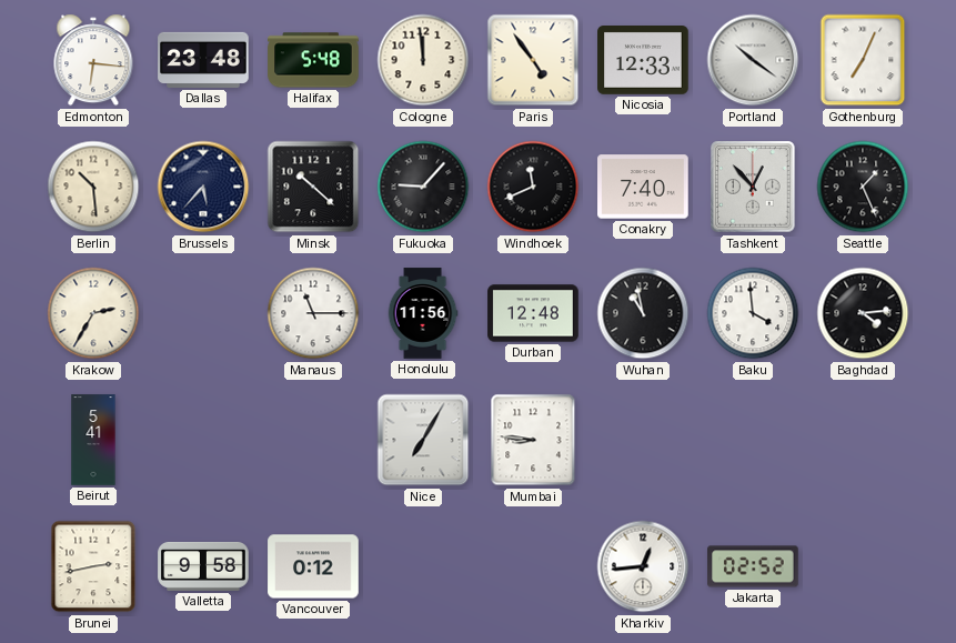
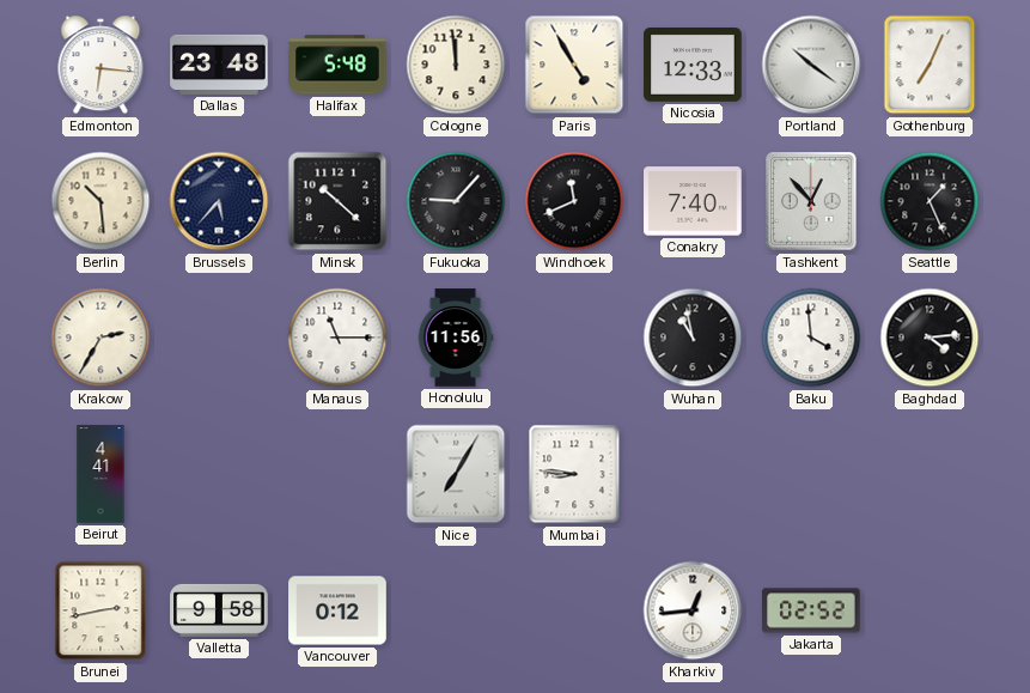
Paris: 4:54 -> 4:55 (574, 65)
Durban: 12:48 -> none (533, 313)
Beirut: 5:41 -> 4:41 (100, 474)
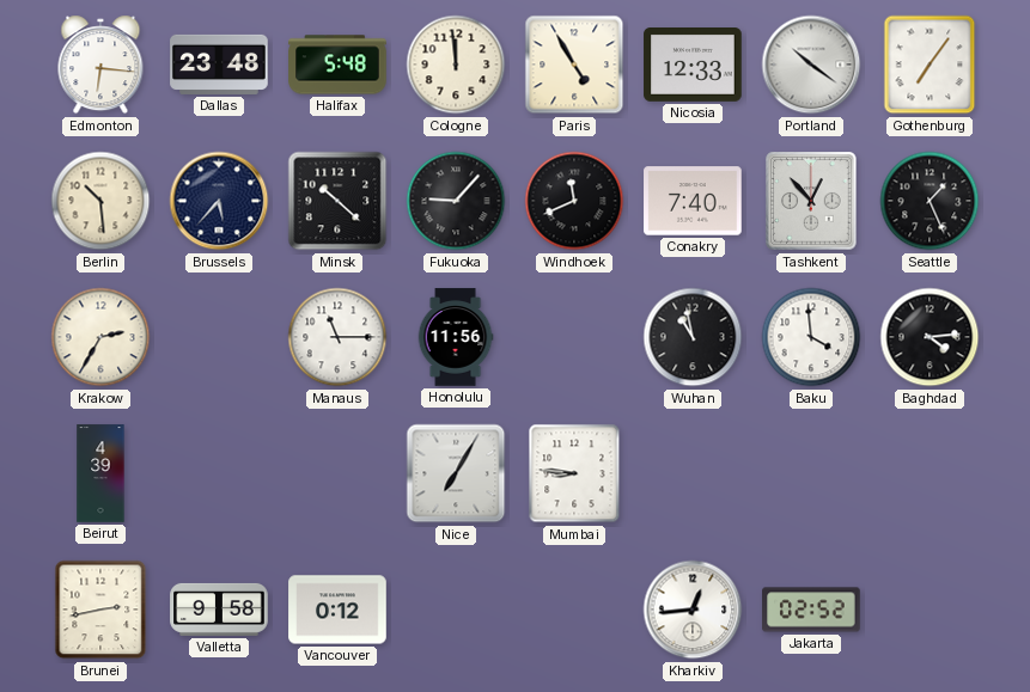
Gothenburg: 7:04 -> 7:06 (930, 65)
Beirut: 4:41 -> 4:39 (100, 473)
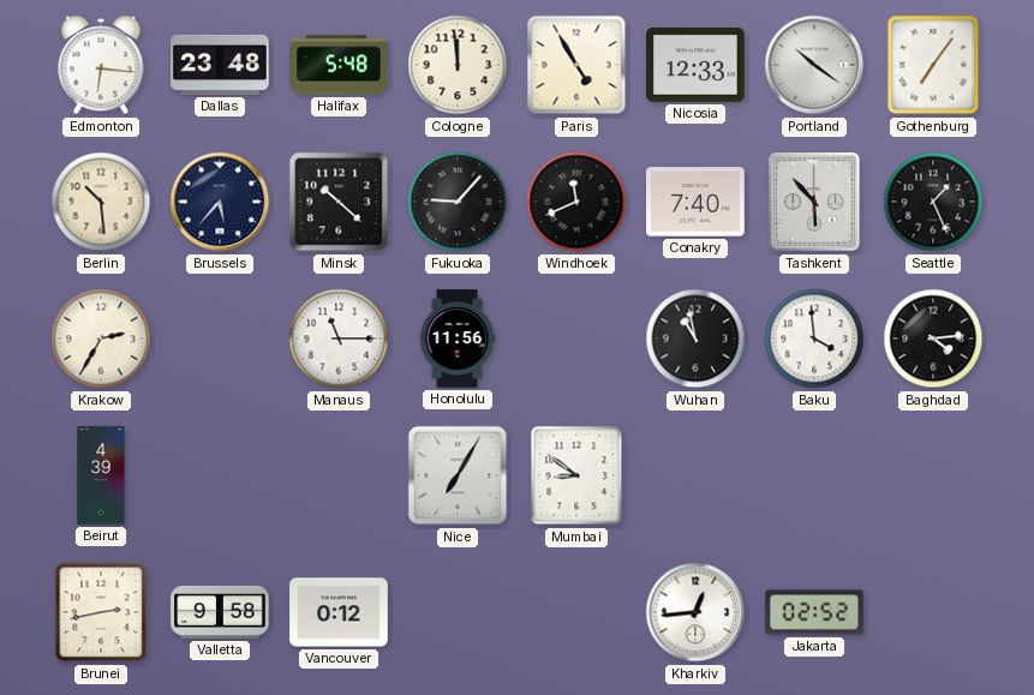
Tashkent: 12:53 -> 5:53 (814, 202)
Mumbai: 8:46 -> 8:51 (576, 475)
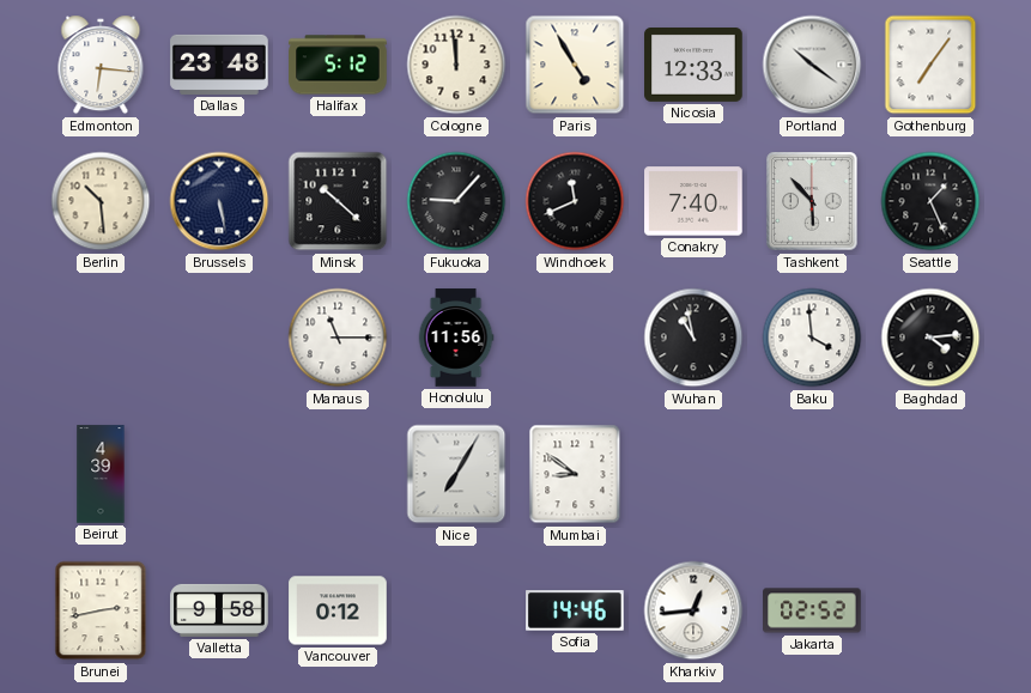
Halifax: 5:48 -> 5:12 (338, 65)
Brussels: 5:37 -> 5:28 (219, 201)
Krakow: 2:35 -> none (101, 338)
Sofia: none -> 14:46 (575, 610)
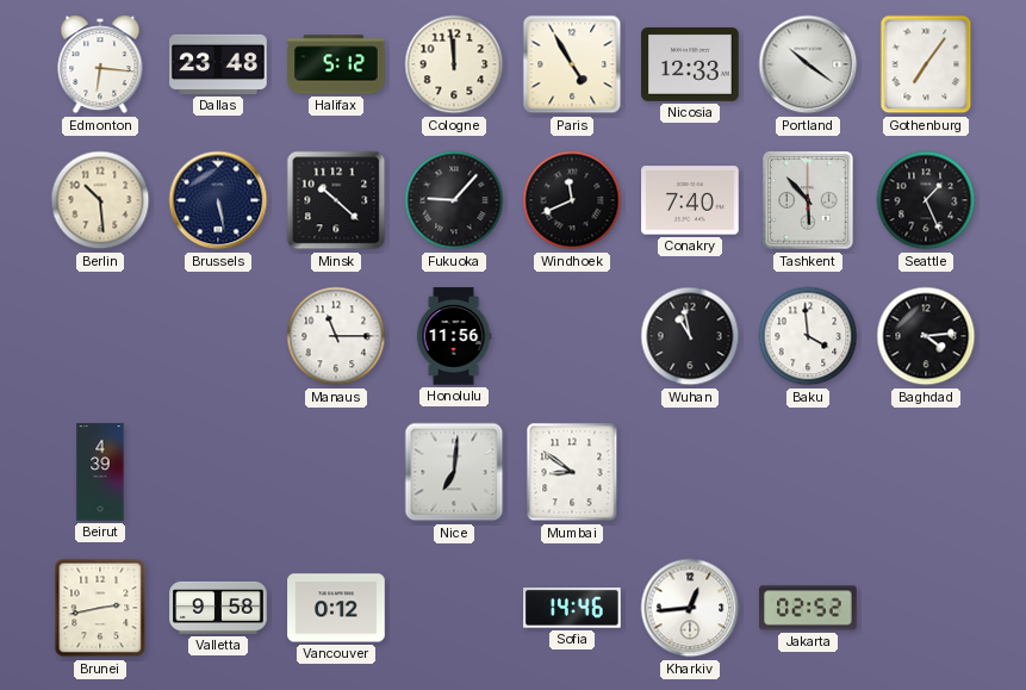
Nice: 7:05 -> 7:01 (454, 472)
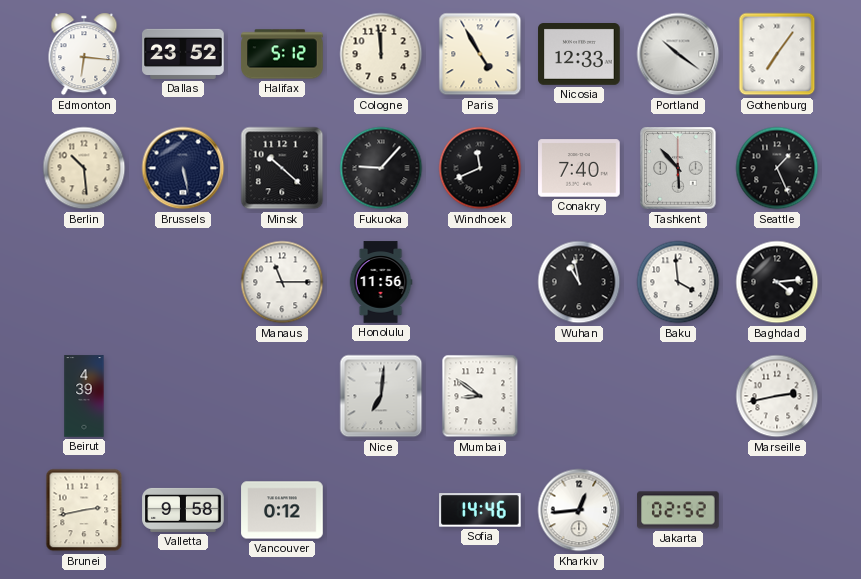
Dallas: 23:48 -> 23:52 (183, 54)
Marseille: none -> 2:43 (777, 396)
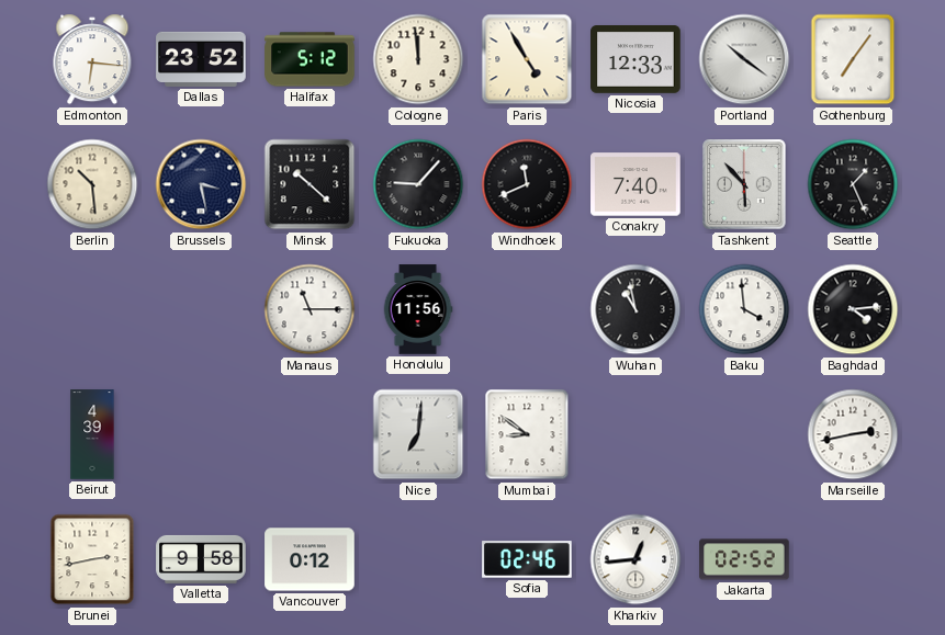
Brussels: 5:28 -> 3:28 (201, 184)
Sofia: 14:46 -> 02:46 (527, 559)
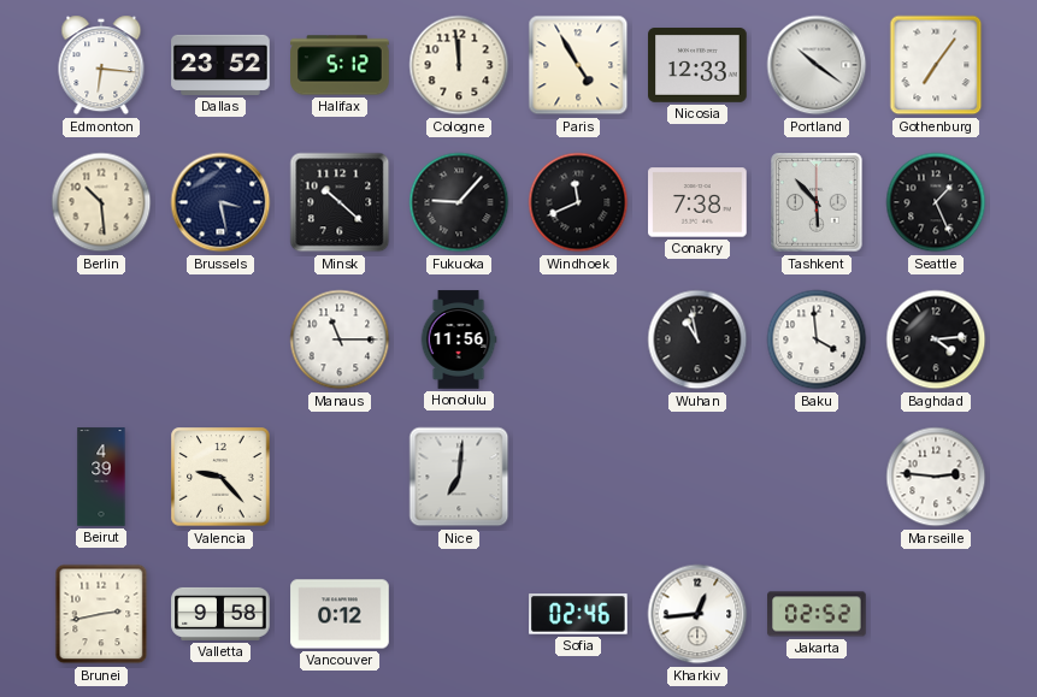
Conakry: 7:40 -> 7:38 (697, 202)
Valencia: none -> 9:23 (220, 477)
Mumbai: 8:51 -> none (527, 434)
Marseille: 2:43 -> 2:46 (936, 477)
